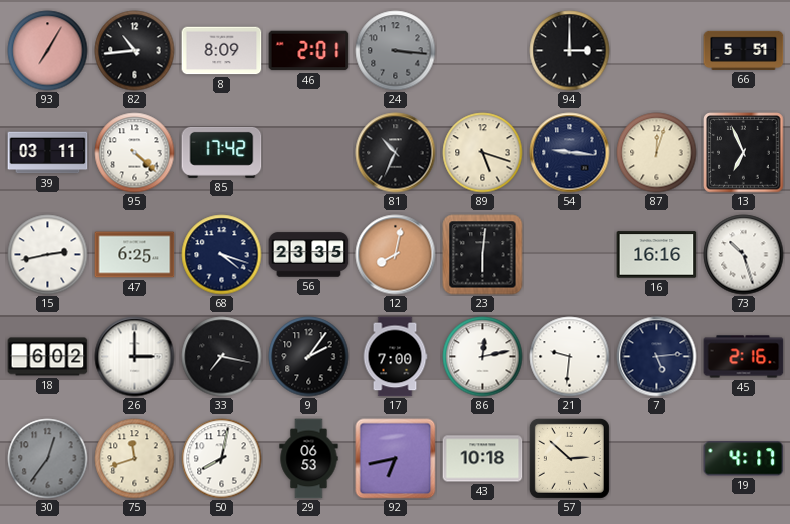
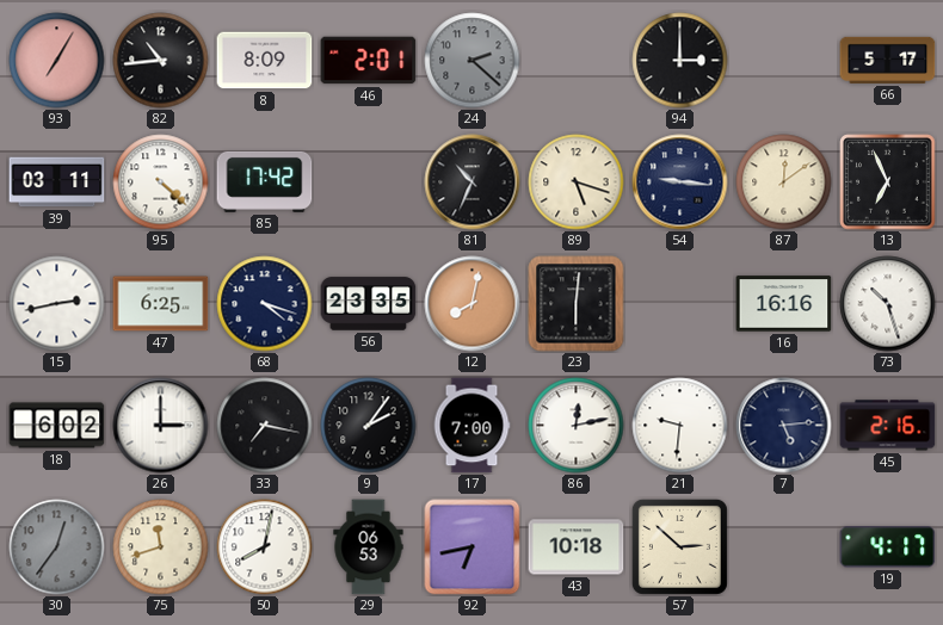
24: 3:16 -> 2:22 (473, 61)
66: 5:51 -> 5:17 (888, 60)
87: 12:03 -> 12:09 (784, 182)
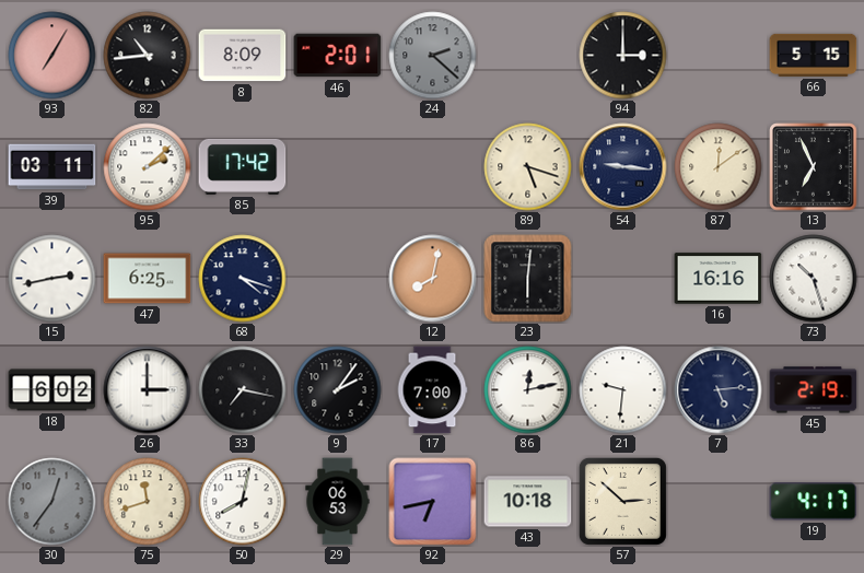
66: 5:17 -> 5:15 (814, 55)
95: 4:22 -> 2:08 (148, 167)
81: 10:34 -> none (473, 182)
56: 23:35 -> none (369, 304)
45: 2:16 -> 2:19 (814, 390)
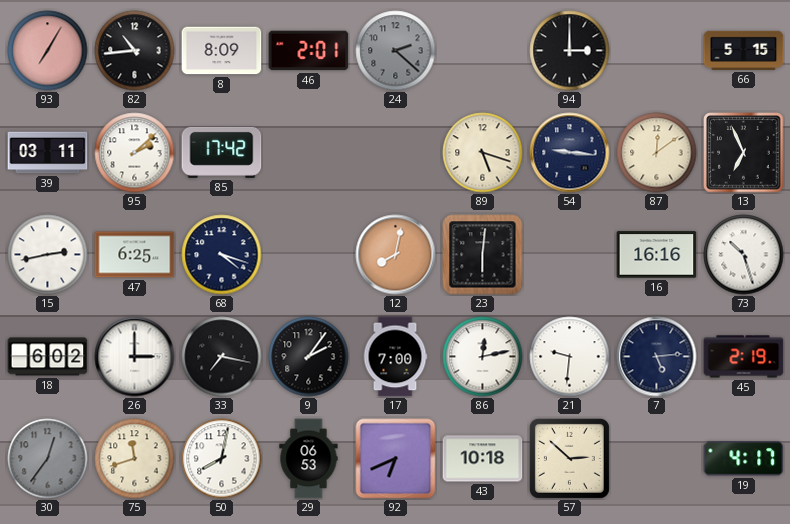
92: 6:43 -> 6:41 (396, 459)
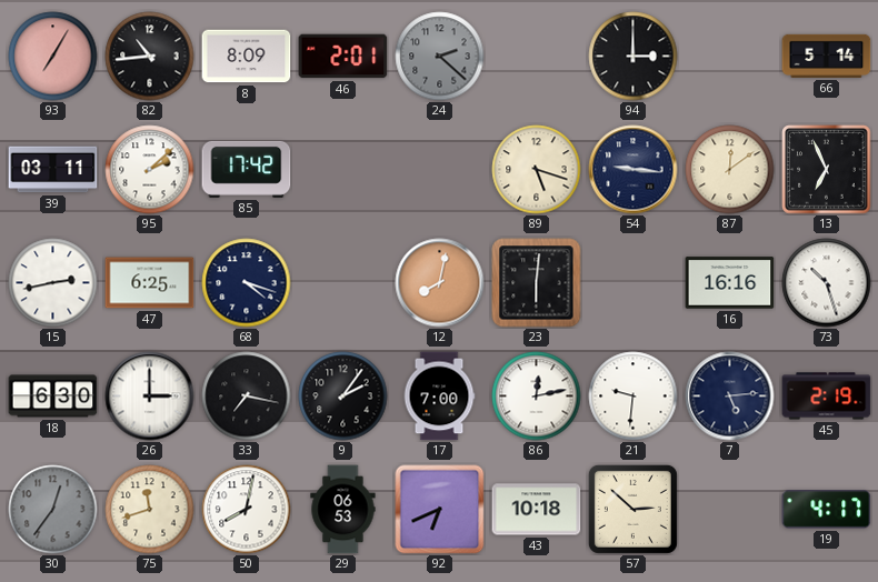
66: 5:15 -> 5:14 (827, 56)
18: 6:02 -> 6:30 (53, 397)
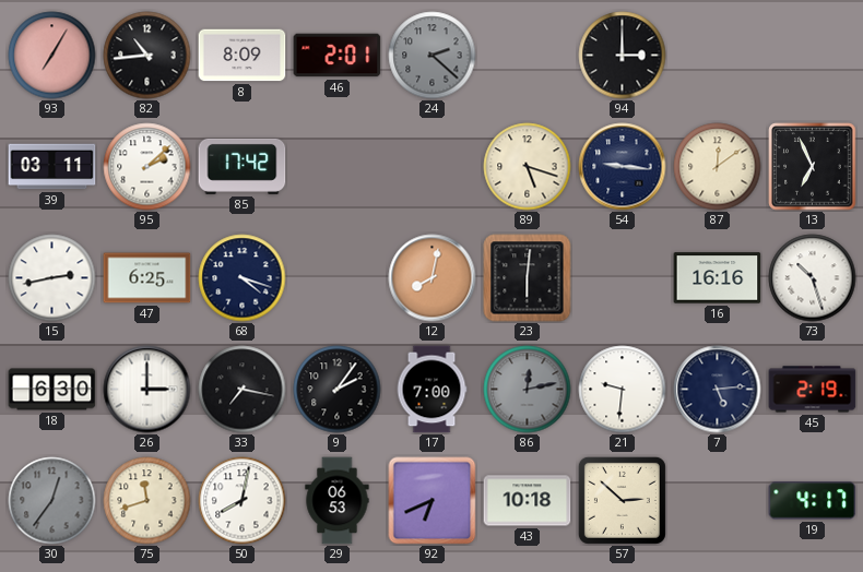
66: 5:14 -> none (827, 56)
86 dial: white -> grey (528, 390)
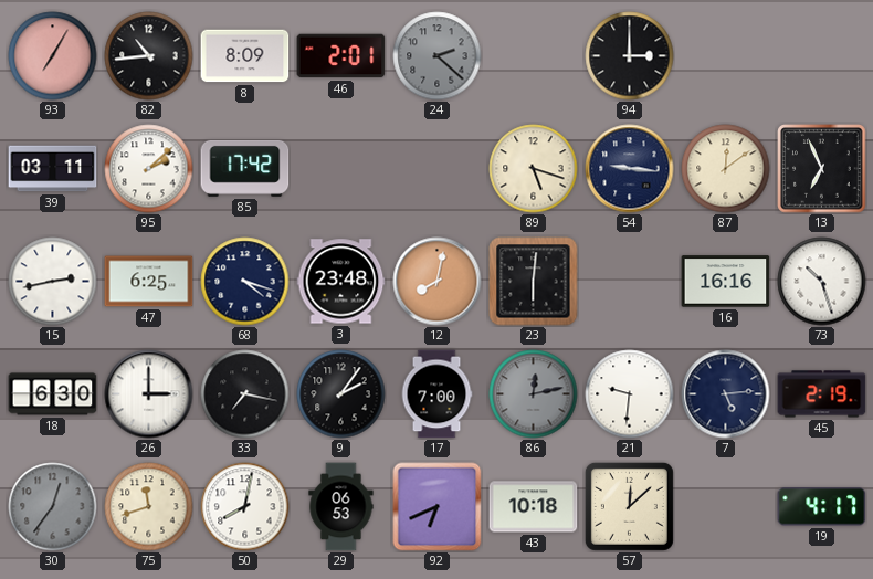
3: none -> 23:48 (341, 282)
57: 2:52 -> 12:08 (629, 506)
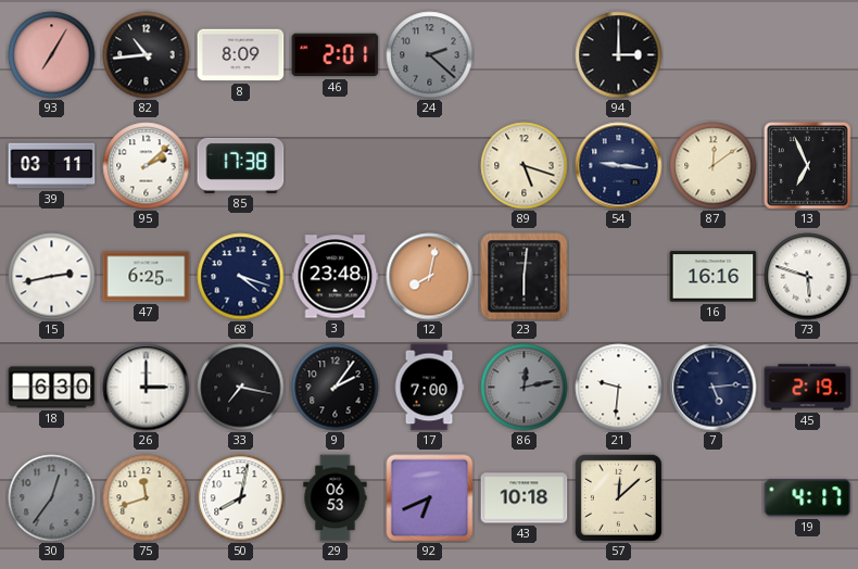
85: 17:42 -> 17:38 (241, 165)
73: 10:27 -> 5:48 (808, 277)
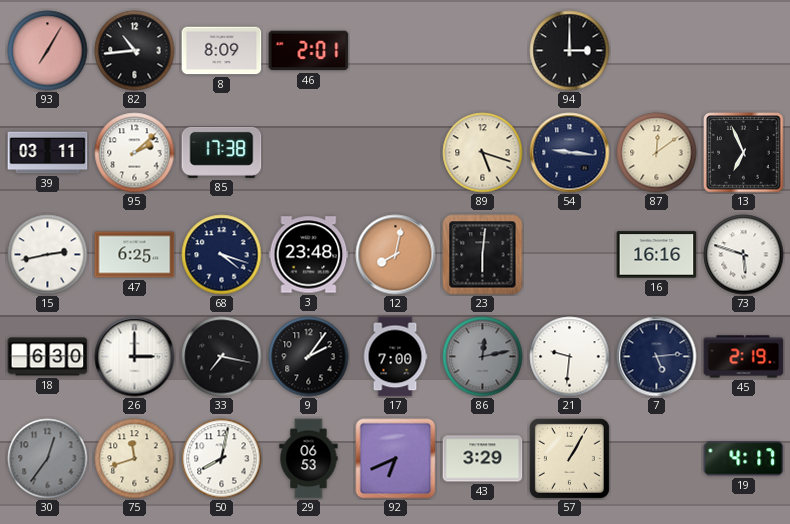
24: 2:22 -> none (430, 55)
43: 10:18 -> 3:29 (483, 459)
57: 12:08 -> 1:05 (569, 458)
